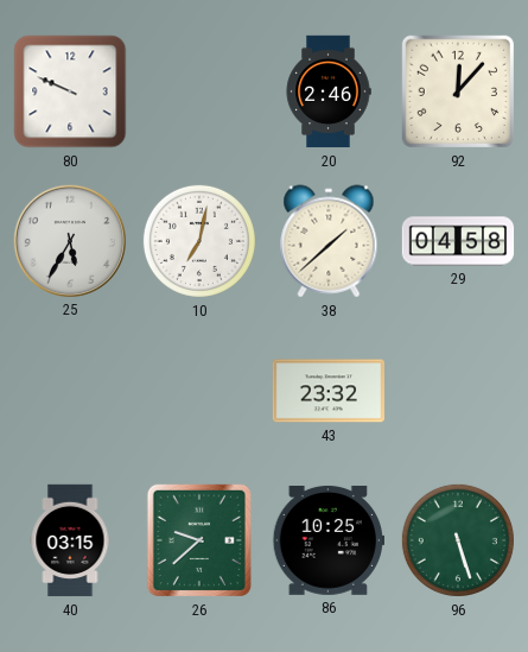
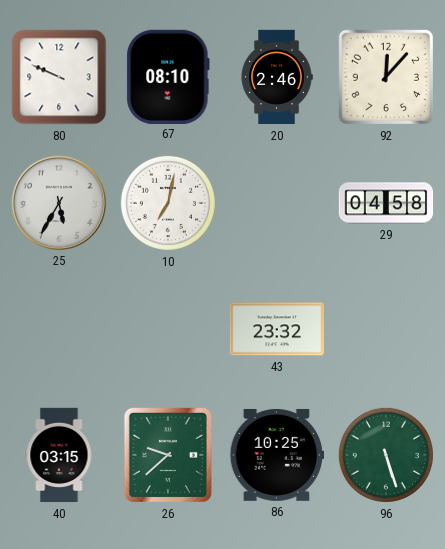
67: none -> 08:10 (168, 76)
38: 1:38 -> none (329, 241)
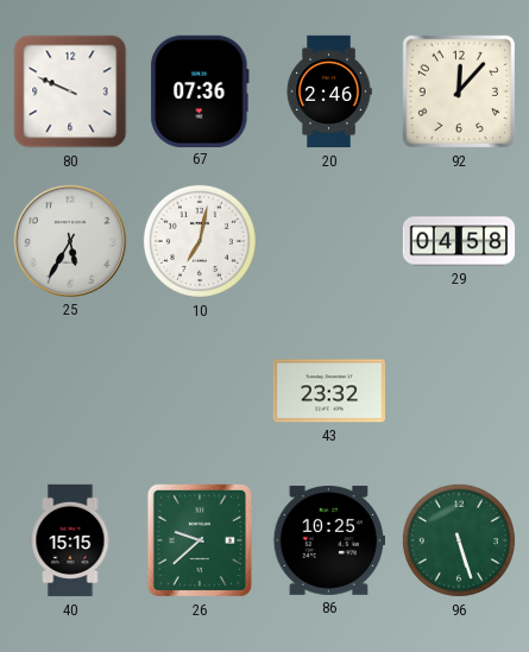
67: 08:10 -> 07:36 (200, 90)
40: 03:15 -> 15:15 (70, 540)
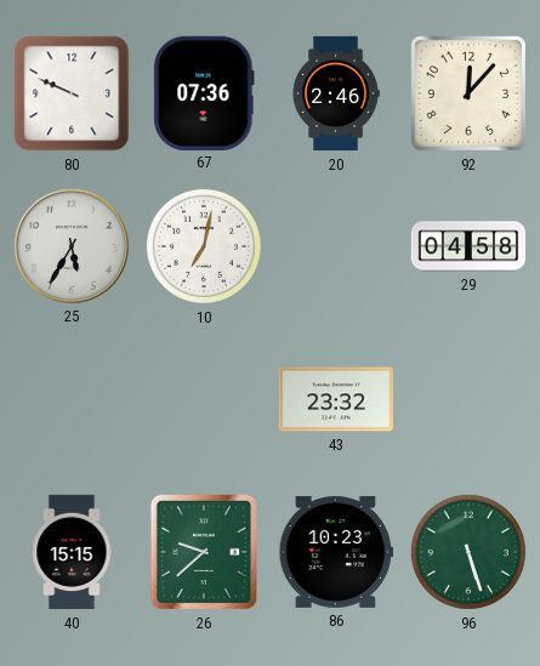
86: 10:25 -> 10:23 (335, 552)
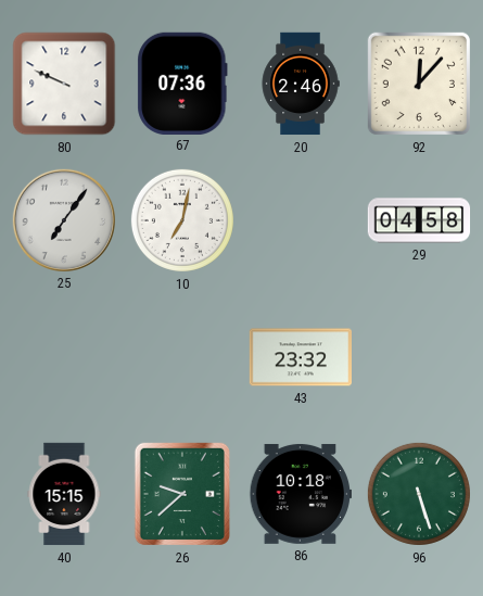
25: 5:35 -> 7:06 (63, 219)
86: 10:23 -> 10:18 (300, 494)
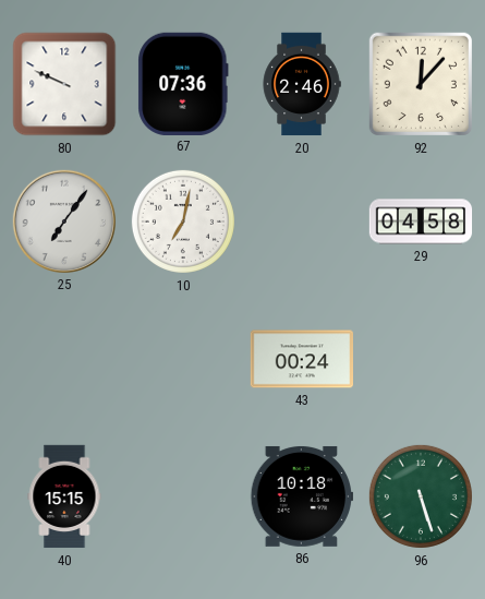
43: 23:32 -> 00:24 (301, 359)
26: 9:38 -> none (182, 494)
